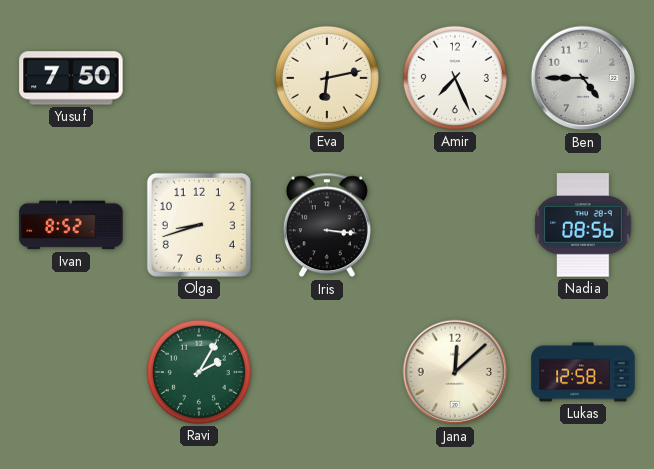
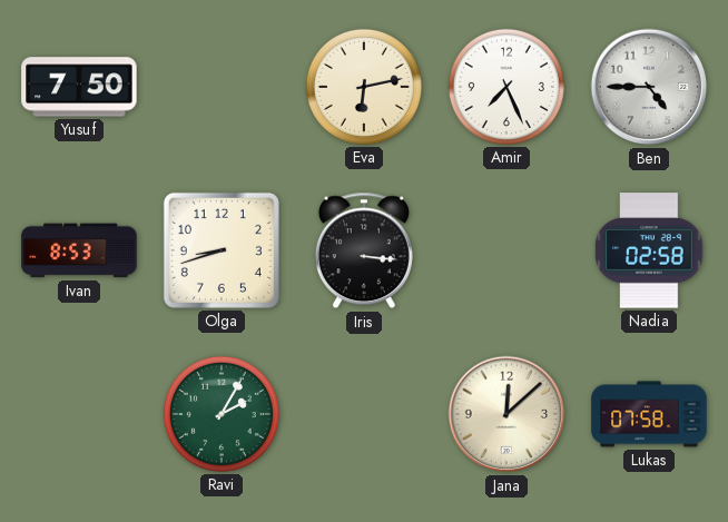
Ivan: 8:52 -> 8:53 (79, 250)
Nadia: 08:56 -> 02:58 (649, 250)
Lukas: 12:58 -> 07:58 (649, 414)
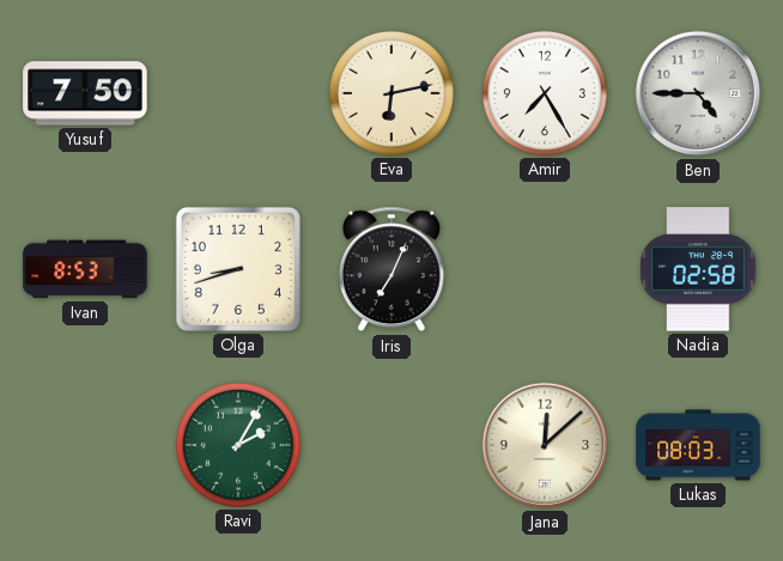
Amir: 7:26 -> 7:25 (545, 93)
Iris: 3:16 -> 7:04 (391, 269)
Lukas: 07:58 -> 08:03 (698, 445)
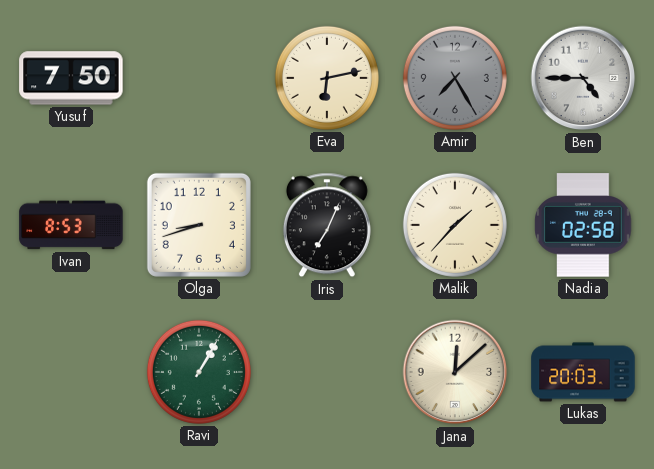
Amir dial: white -> grey (455, 78)
Malik: none -> 1:37 (455, 225)
Ravi: 2:05 -> 1:05 (199, 372)
Lukas: 08:03 -> 20:03 (583, 372)
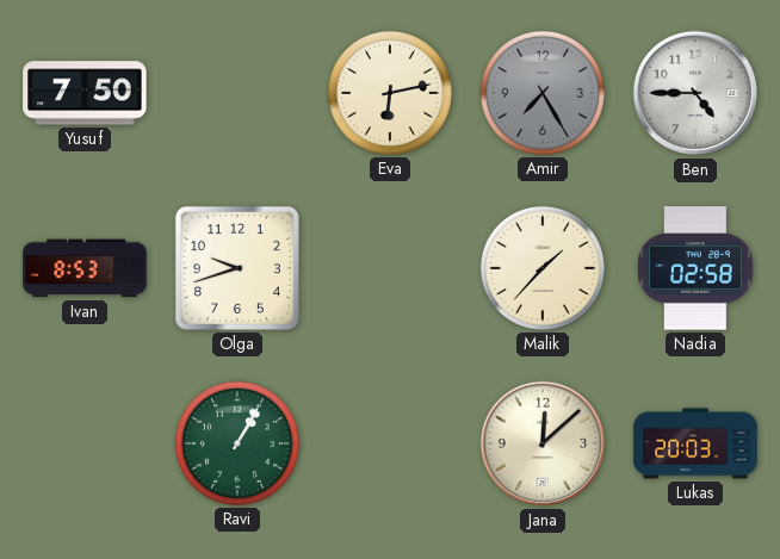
Olga: 8:42 -> 9:42 (237, 268)
Iris: 7:04 -> none (327, 225)
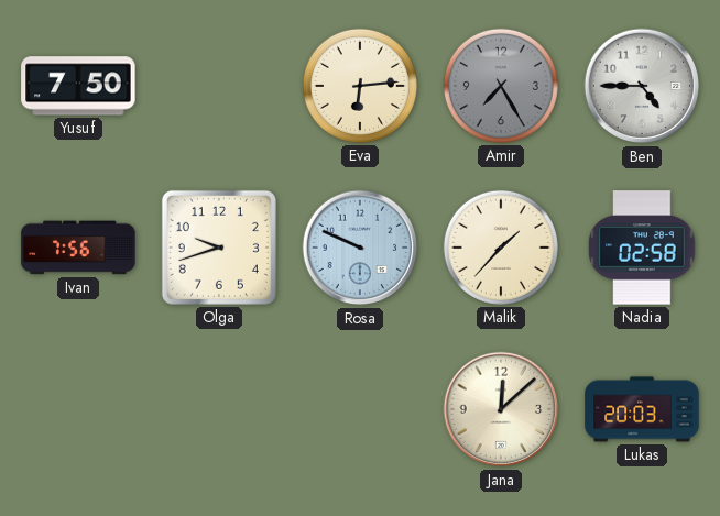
Eva: 6:13 -> 6:14 (360, 86)
Ivan: 8:53 -> 7:56 (78, 248)
Rosa: none -> 9:49 (360, 248)
Ravi: 1:05 -> none (237, 443)
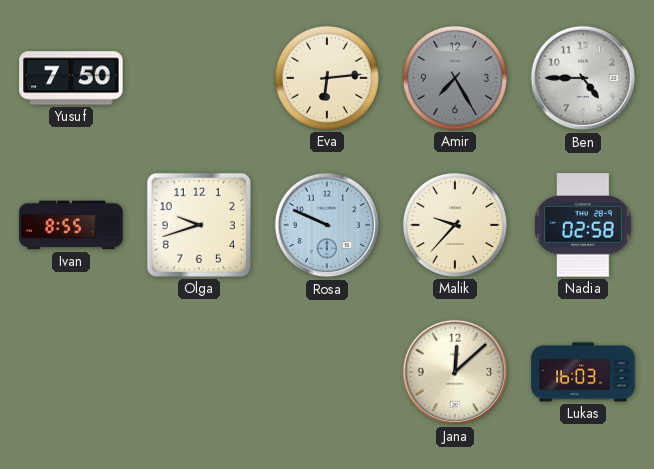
Ivan: 7:56 -> 8:55 (71, 225)
Malik: 1:37 -> 9:37 (455, 225)
Lukas: 20:03 -> 16:03 (583, 372)
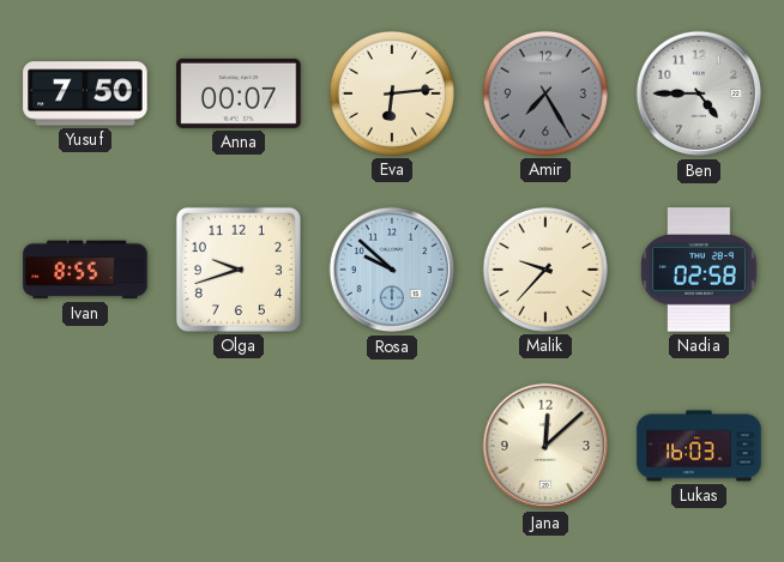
Anna: none -> 00:07 (239, 93)
Rosa: 9:49 -> 9:52 (392, 270)
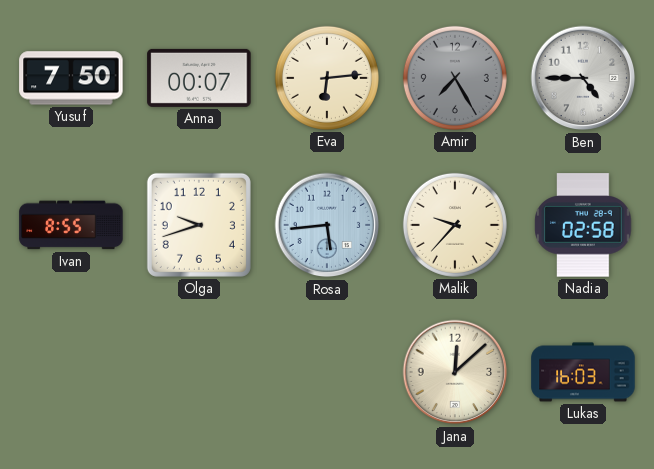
Rosa: 9:52 -> 5:44 (327, 225)
